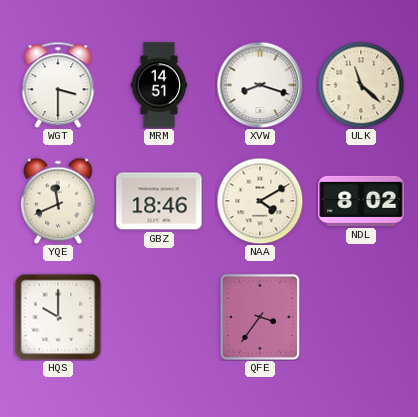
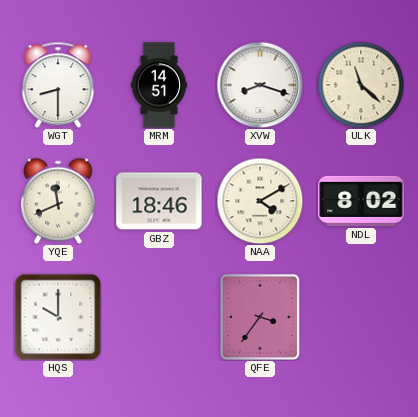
WGT: 3:30 -> 8:30 (58, 85)
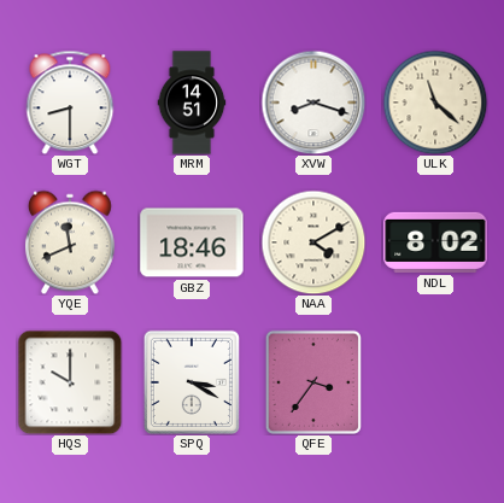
SPQ: none -> 3:20 (192, 382)
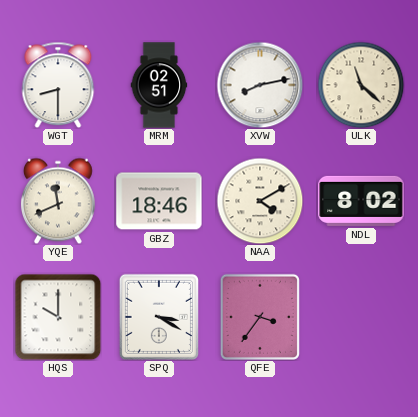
MRM: 14:51 -> 02:51 (159, 85)
XVW: 8:18 -> 8:13 (260, 85)
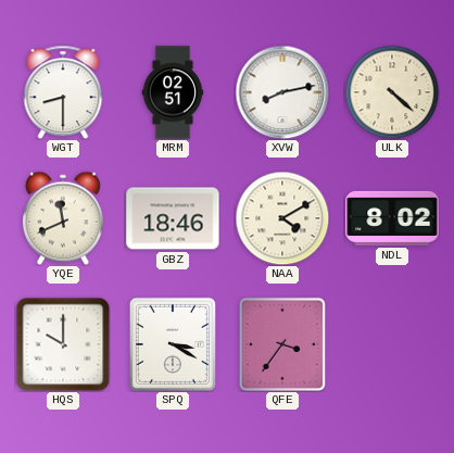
ULK: 11:22 -> 4:22 (392, 92)
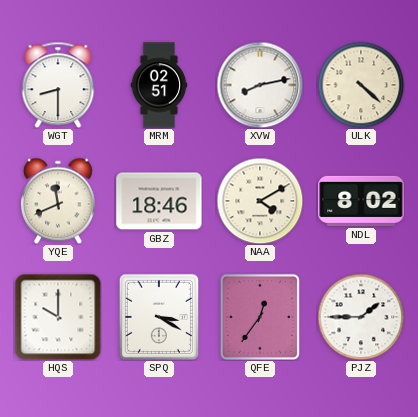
QFE: 3:36 -> 12:36 (260, 317)
PJZ: none -> 1:45 (361, 317)
